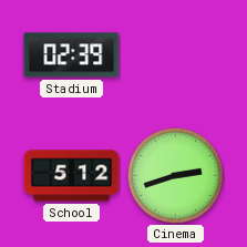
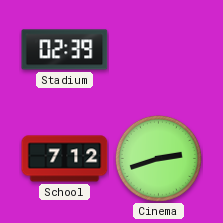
School: 5:12 -> 7:12 (65, 159)
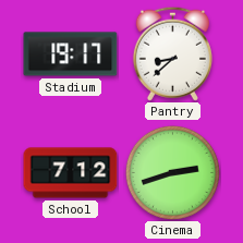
Stadium: 02:39 -> 19:17 (71, 54)
Pantry: none -> 8:38 (172, 53)
